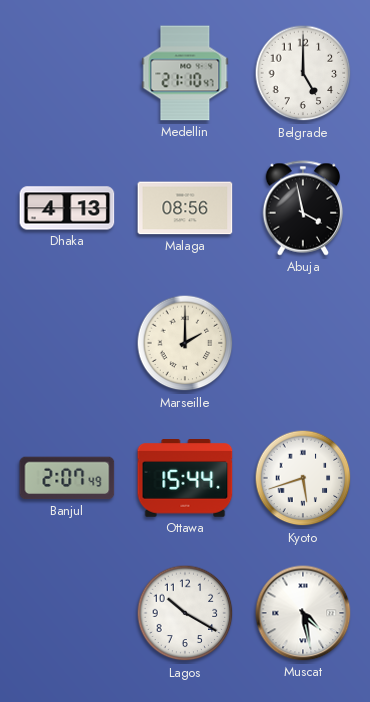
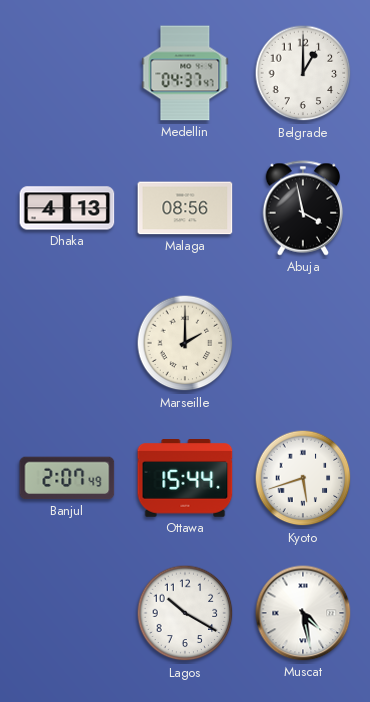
Medellin: 21:10 -> 04:37 (185, 73)
Belgrade: 5:00 -> 1:00 (303, 73)
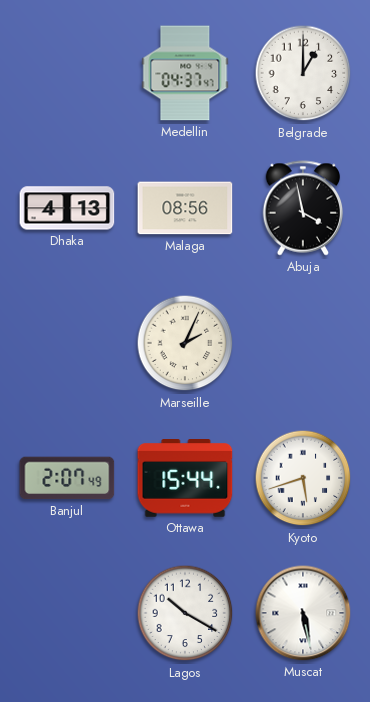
Marseille: 2:00 -> 2:04 (185, 343)
Muscat: 4:28 -> 5:28 (303, 613)
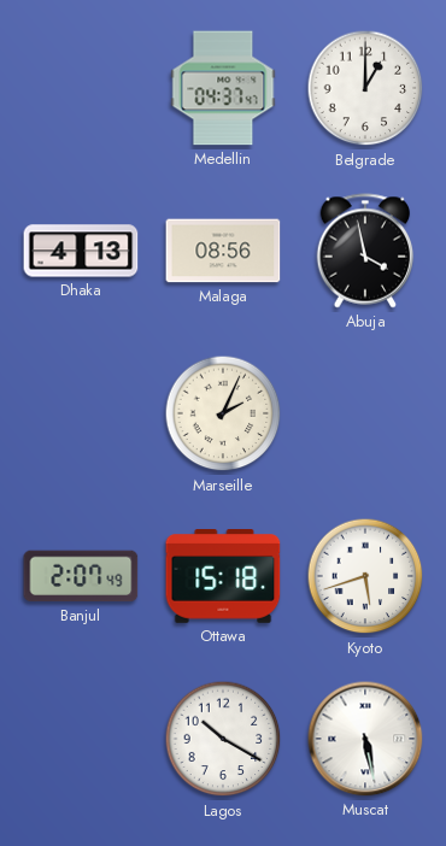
Ottawa: 15:44 -> 15:18 (223, 576)
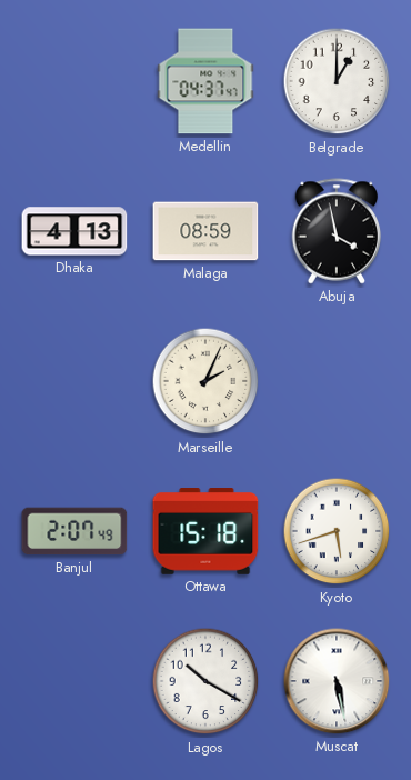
Malaga: 08:56 -> 08:59 (205, 231)
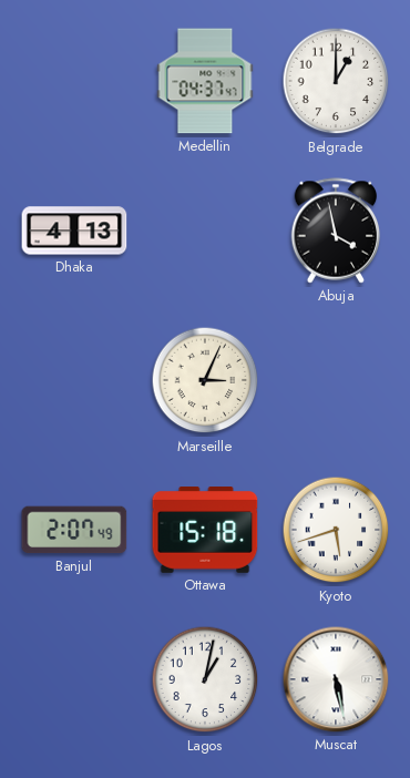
Malaga: 08:59 -> none (205, 231)
Marseille: 2:04 -> 3:04 (205, 380)
Lagos: 10:20 -> 1:02 (205, 679)
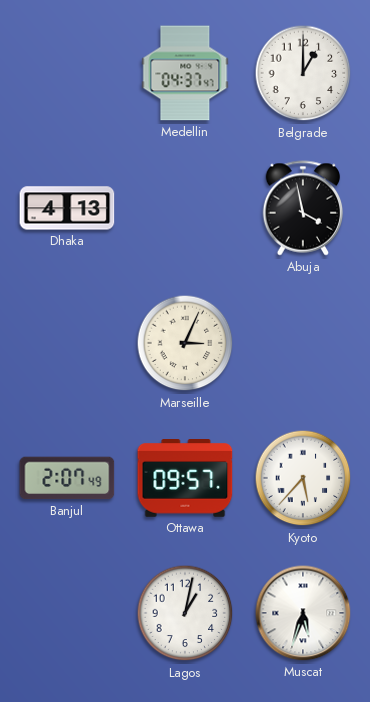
Ottawa: 15:18 -> 09:57 (185, 478)
Kyoto: 5:42 -> 5:37 (303, 478)
Muscat: 5:28 -> 5:33 (303, 613)
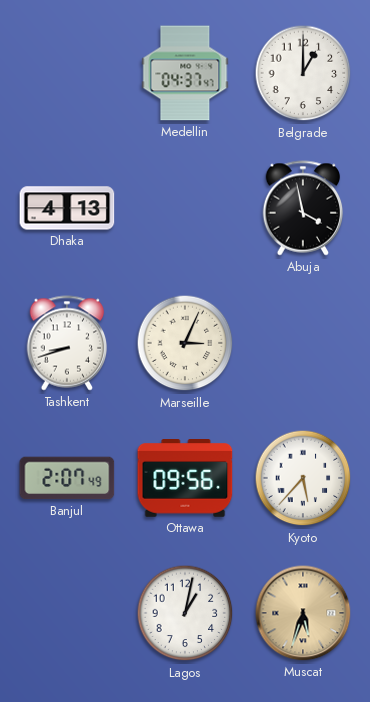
Tashkent: none -> 8:42 (67, 343)
Ottawa: 09:57 -> 09:56 (185, 478)
Muscat dial: white -> champagne (303, 613)
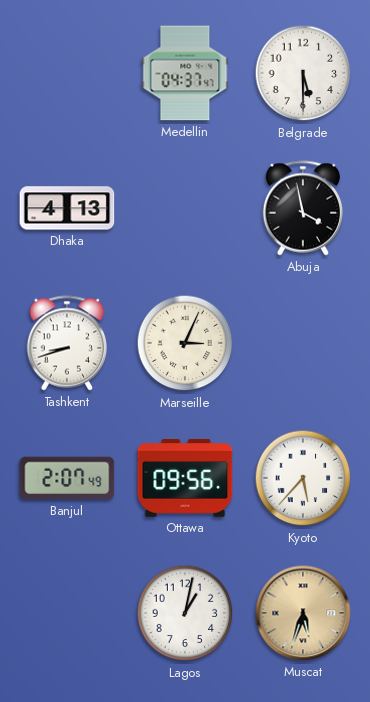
Belgrade: 1:00 -> 5:30 (303, 73)
